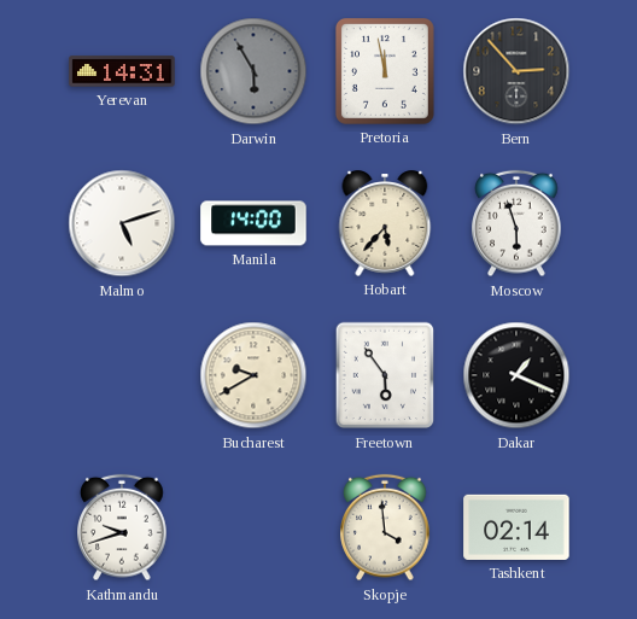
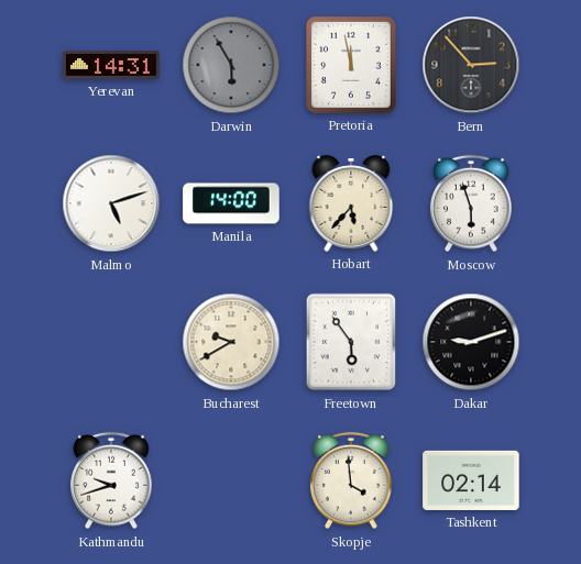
Dakar: 1:19 -> 9:12 (471, 342)
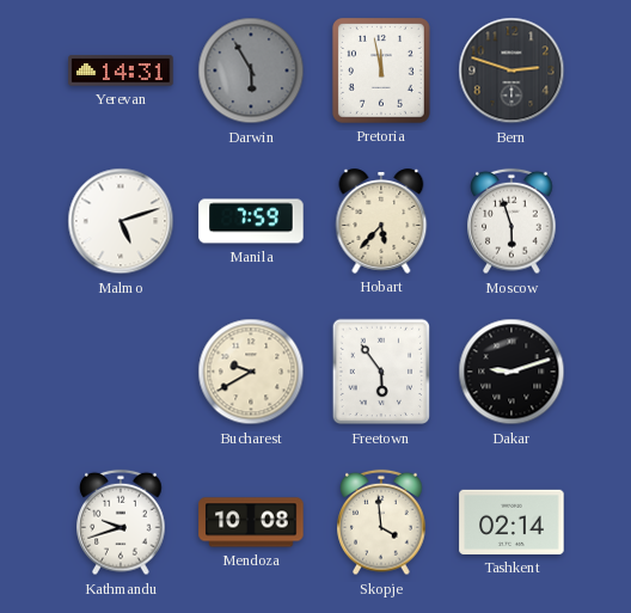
Bern: 2:53 -> 2:48 (511, 71)
Manila: 14:00 -> 7:59 (251, 221)
Mendoza: none -> 10:08 (251, 522)
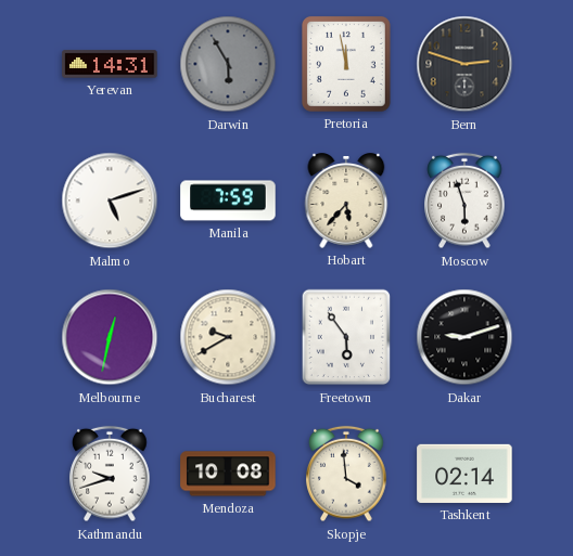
Melbourne: none -> 12:32 (110, 337)
